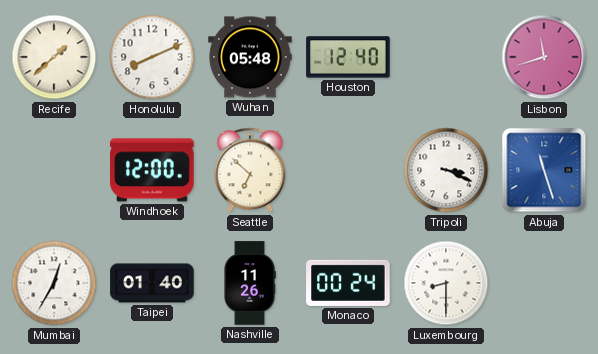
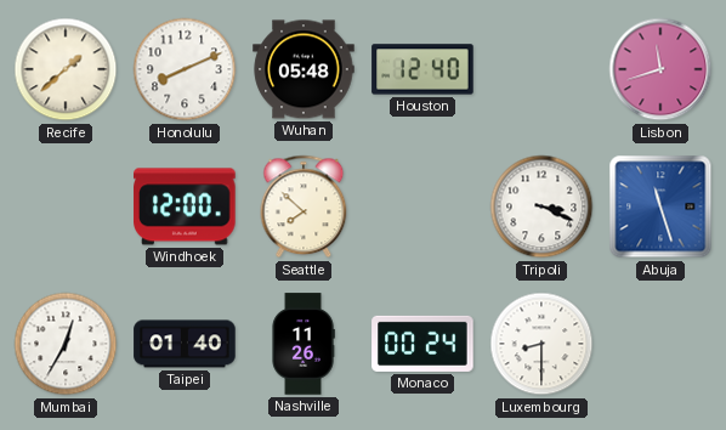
Seattle: 6:52 -> 7:52 (304, 206)
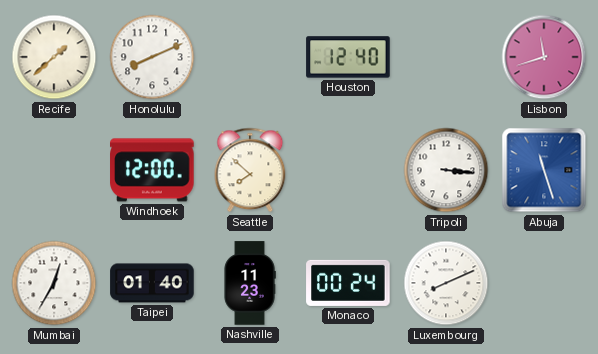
Wuhan: 05:48 -> none (304, 69)
Tripoli: 3:19 -> 3:16 (446, 170)
Nashville: 11:26 -> 11:23 (250, 283)
Luxembourg: 8:30 -> 8:11 (446, 283)
